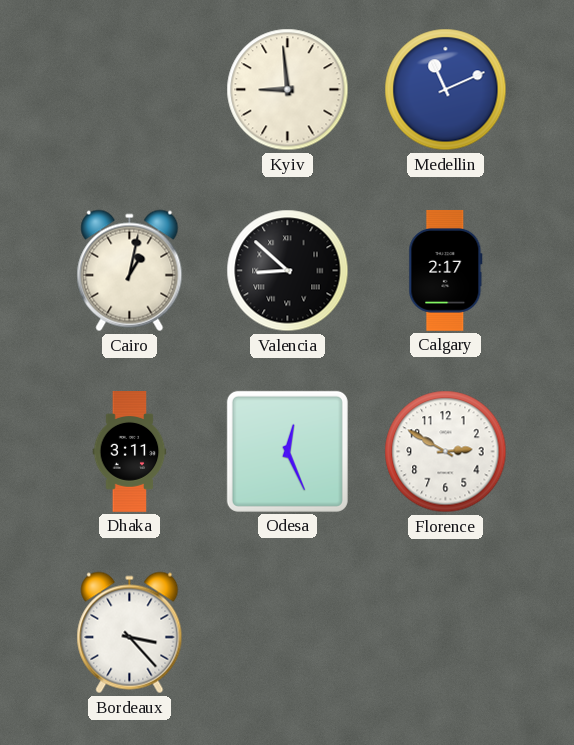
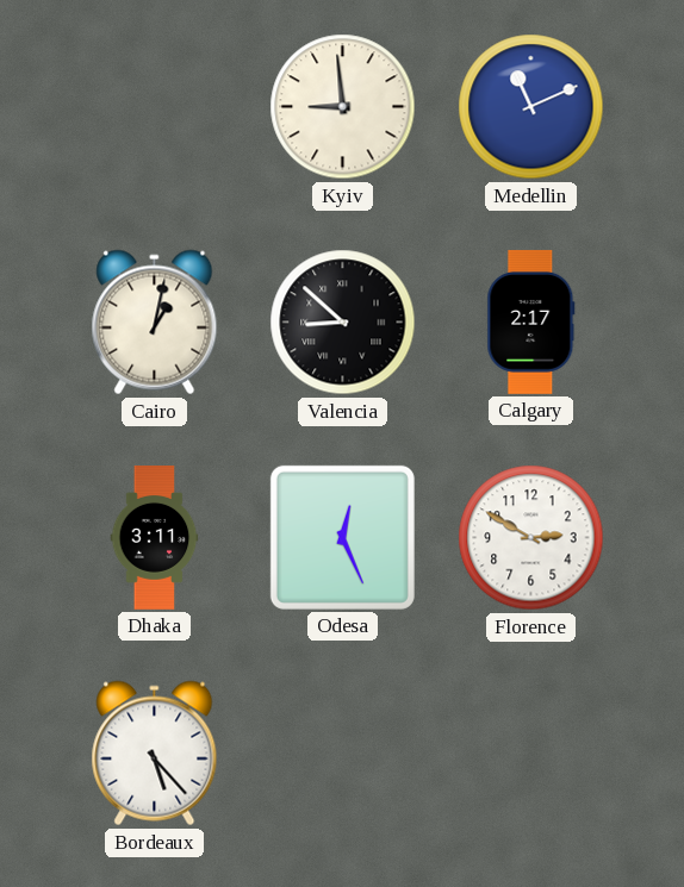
Bordeaux: 3:23 -> 5:23 (155, 754)
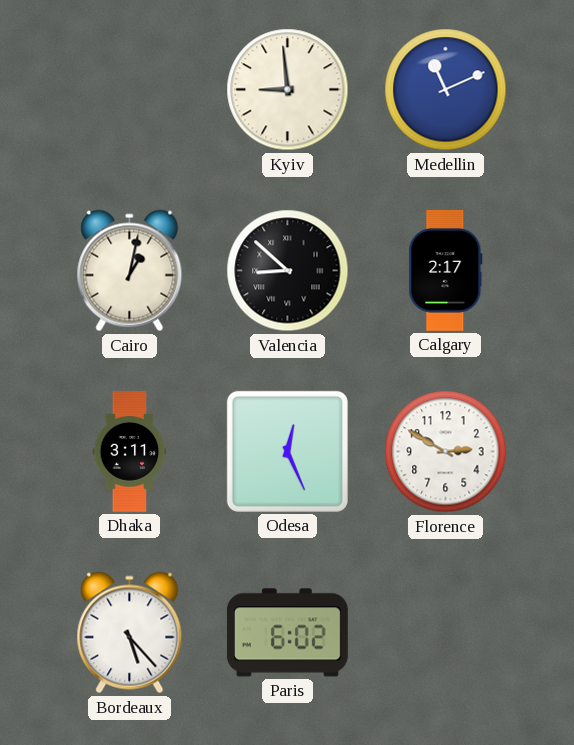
Paris: none -> 6:02 (287, 633)
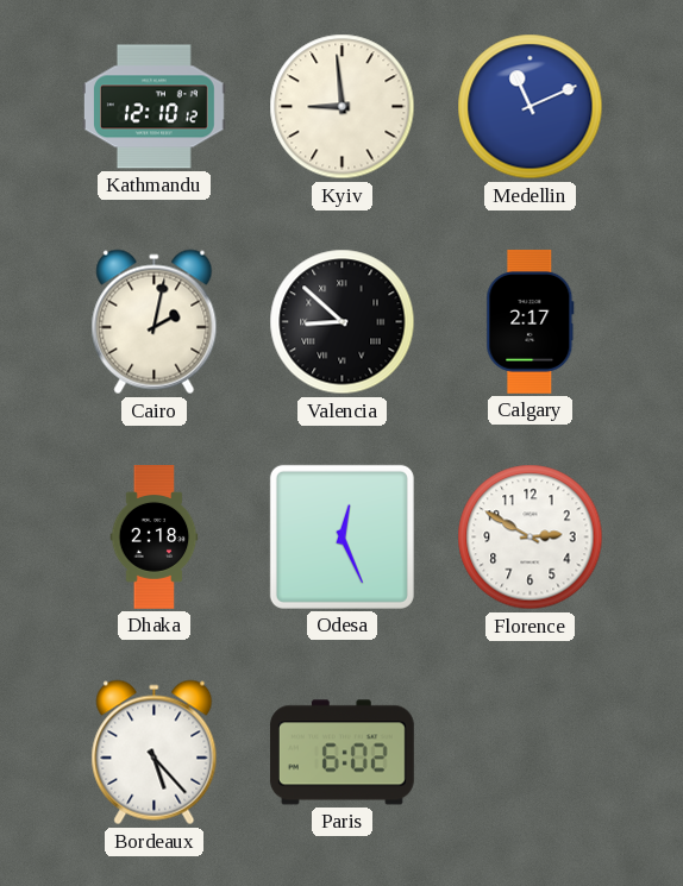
Kathmandu: none -> 12:10 (153, 107)
Cairo: 1:02 -> 2:02 (155, 322)
Dhaka: 3:11 -> 2:18 (155, 538)
